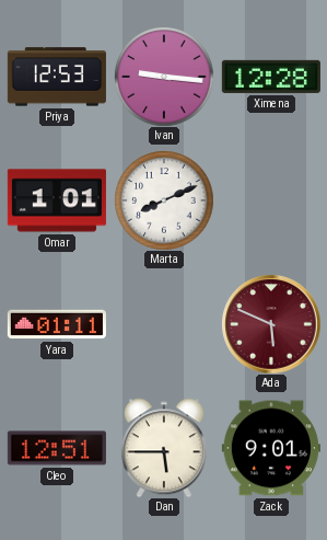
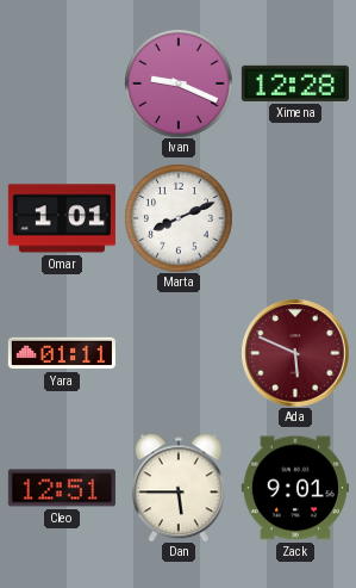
Priya: 12:53 -> none (57, 77)
Ivan: 9:16 -> 9:19 (179, 83)
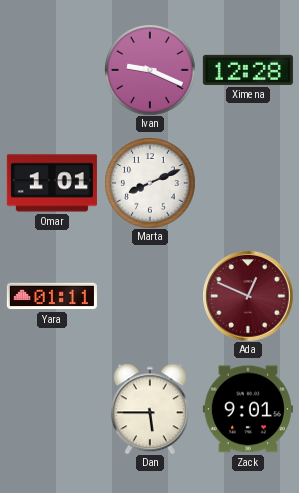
Ada: 5:49 -> 12:49 (248, 296)
Cleo: 12:51 -> none (62, 488)
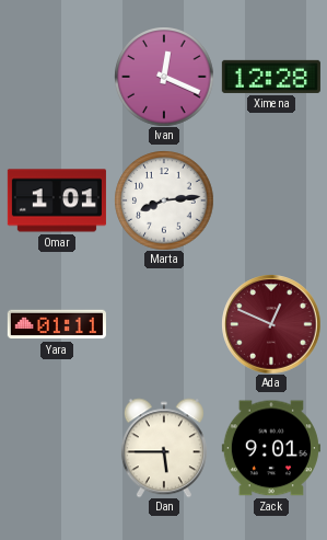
Ivan: 9:19 -> 12:19 (164, 77)
Marta: 8:11 -> 8:14 (164, 200)
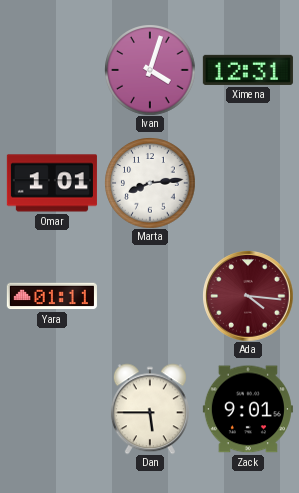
Ivan: 12:19 -> 4:03 (150, 70)
Ximena: 12:28 -> 12:31 (248, 70)
Ada: 12:49 -> 4:16 (248, 296)
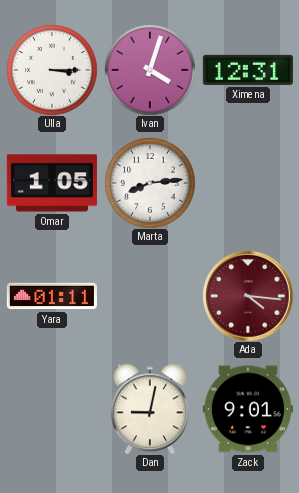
Ulla: none -> 3:15 (52, 70)
Omar: 1:01 -> 1:05 (52, 183)
Dan: 5:45 -> 9:02 (150, 409)
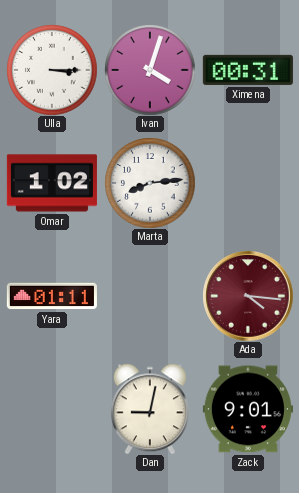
Ximena: 12:31 -> 00:31 (248, 70)
Omar: 1:05 -> 1:02 (52, 183)
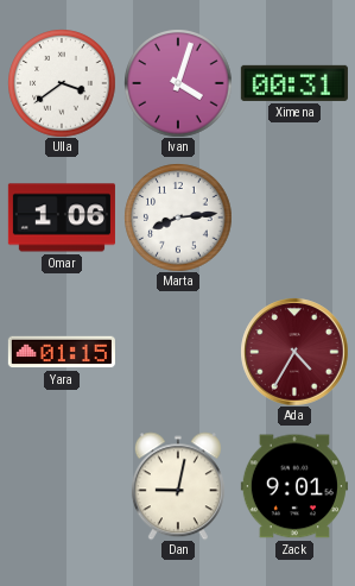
Ulla: 3:15 -> 3:39 (62, 83)
Omar: 1:02 -> 1:06 (62, 218)
Yara: 01:11 -> 01:15 (62, 352)
Ada: 4:16 -> 4:35 (294, 352)
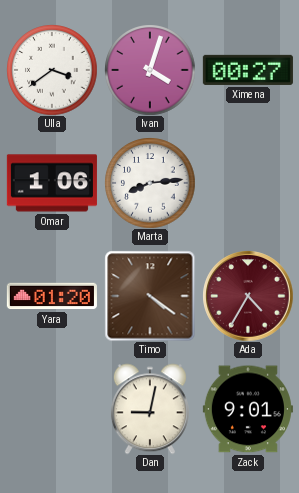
Ximena: 00:31 -> 00:27 (248, 70)
Yara: 01:15 -> 01:20 (52, 296)
Timo: none -> 4:21 (150, 296)
